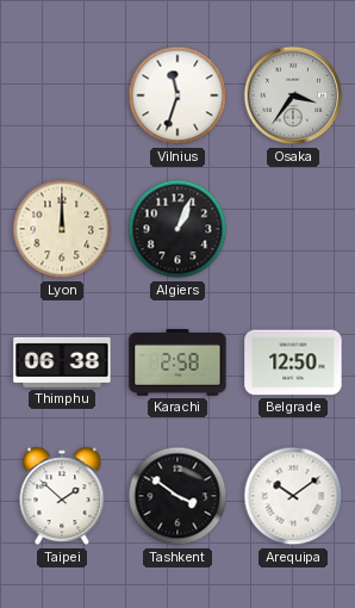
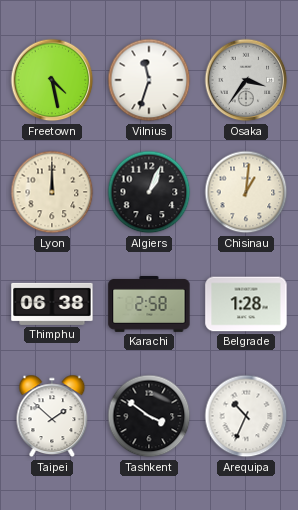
Freetown: none -> 4:28 (52, 80)
Chisinau: none -> 1:01 (246, 192)
Belgrade: 12:50 -> 1:28 (246, 304)
Arequipa: 10:09 -> 10:34 (246, 416)
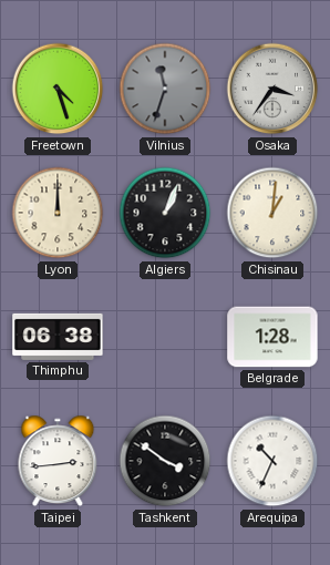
Freetown: 4:28 -> 4:27 (58, 89)
Vilnius dial: white -> grey (165, 89)
Karachi: 2:58 -> none (149, 304)
Taipei: 1:52 -> 2:44 (58, 461)
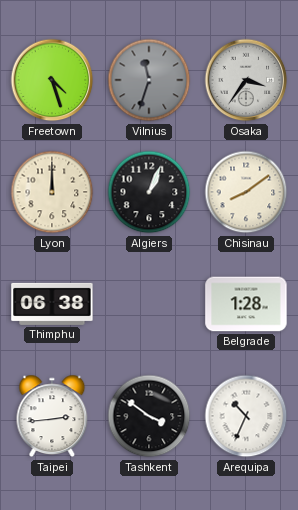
Chisinau: 1:01 -> 8:09 (246, 192)
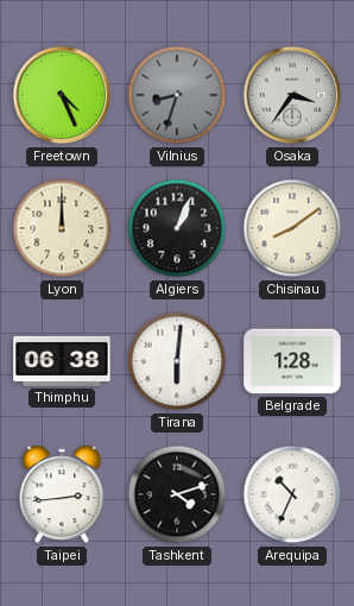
Freetown: 4:27 -> 4:26 (62, 95)
Vilnius: 11:33 -> 8:33 (177, 95)
Tirana: none -> 6:01 (177, 361)
Tashkent: 3:51 -> 4:12 (177, 494)
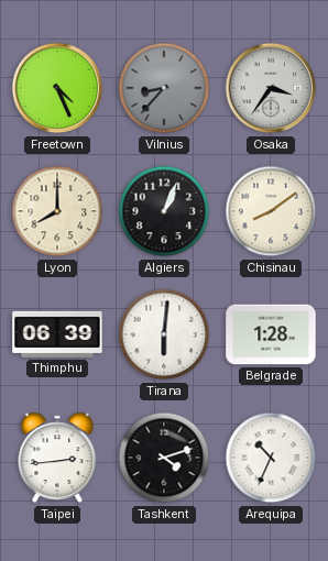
Vilnius: 8:33 -> 8:37 (164, 88)
Lyon: 12:00 -> 8:00 (57, 211)
Thimphu: 06:38 -> 06:39 (57, 334)
